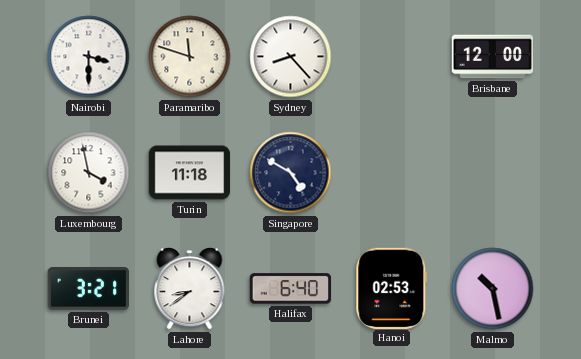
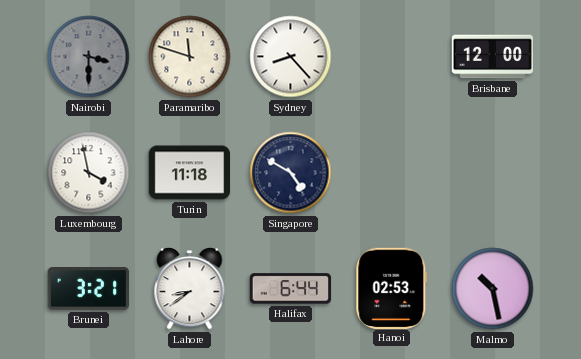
Nairobi dial: white -> grey (89, 57)
Halifax: 6:40 -> 6:44 (291, 289)
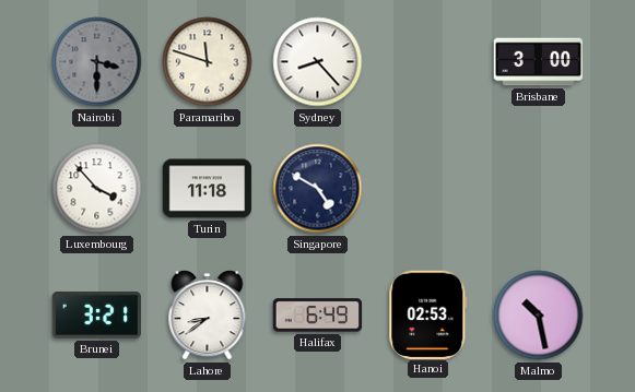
Brisbane: 12:00 -> 3:00 (539, 62)
Luxembourg: 3:58 -> 3:53 (97, 189)
Halifax: 6:44 -> 6:49 (318, 316)
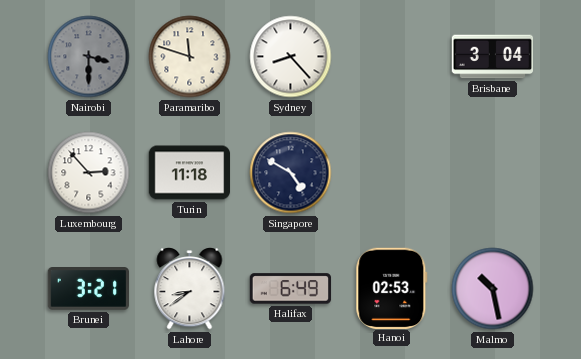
Brisbane: 3:00 -> 3:04 (493, 57)
Luxembourg: 3:53 -> 2:53 (89, 173)
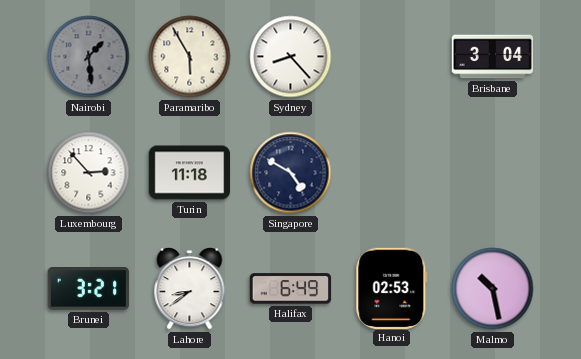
Nairobi: 3:30 -> 1:29 (89, 57)
Paramaribo: 11:48 -> 5:55 (190, 57)
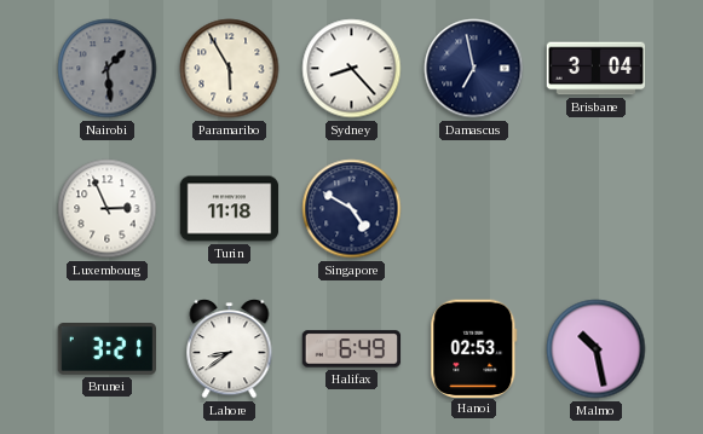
Damascus: none -> 6:58 (474, 69)
Luxembourg: 2:53 -> 2:56 (108, 209)
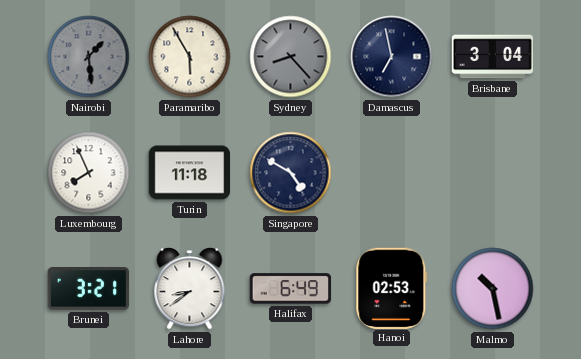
Sydney dial: white -> grey (291, 57)
Luxembourg: 2:56 -> 7:56 (89, 173)
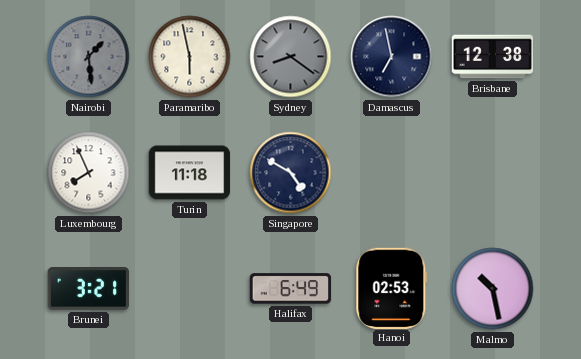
Paramaribo: 5:55 -> 5:58 (190, 57)
Sydney: 8:23 -> 8:21 (291, 57)
Brisbane: 3:04 -> 12:38 (493, 57)
Lahore: 8:39 -> none (190, 289)
